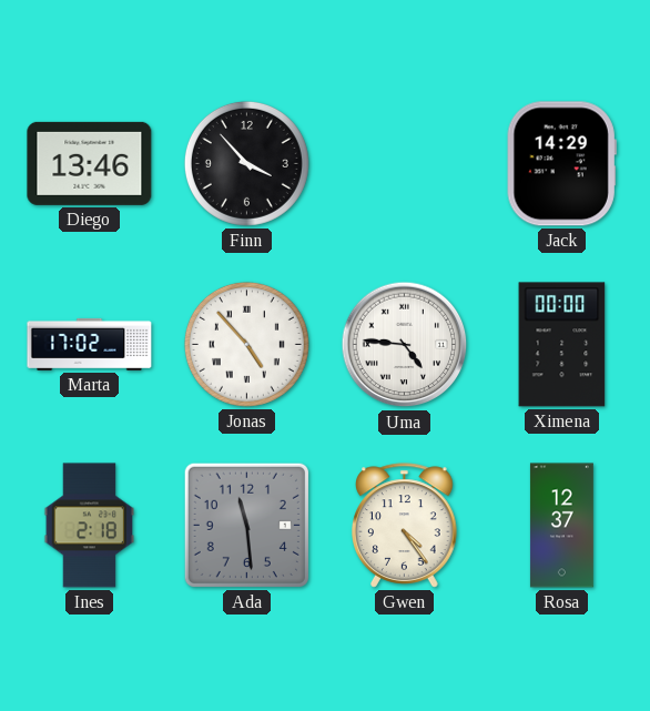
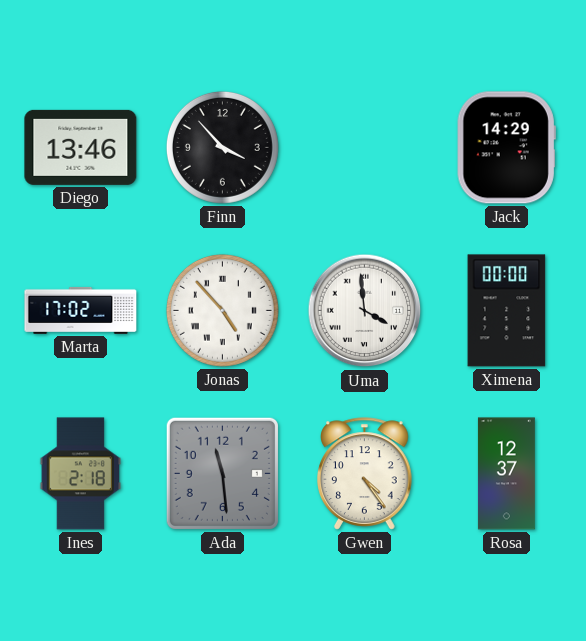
Uma: 4:46 -> 3:59 (365, 311)
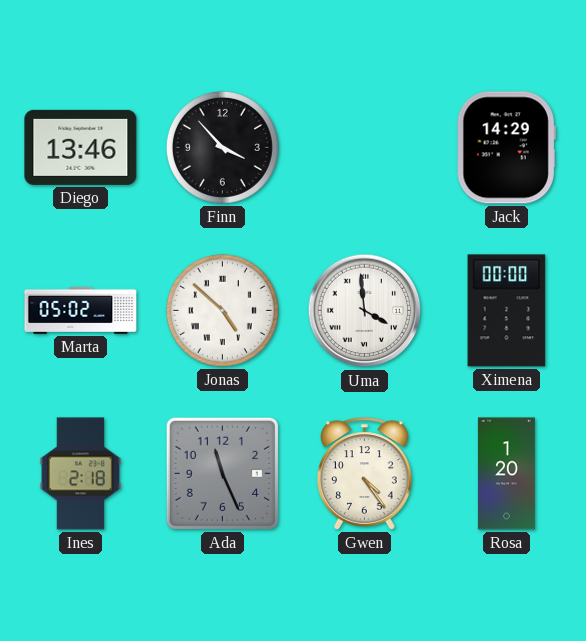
Marta: 17:02 -> 05:02 (81, 310)
Jonas: 4:53 -> 4:52 (222, 310)
Ada: 11:29 -> 11:26 (222, 473)
Rosa: 12:37 -> 1:20 (506, 474)
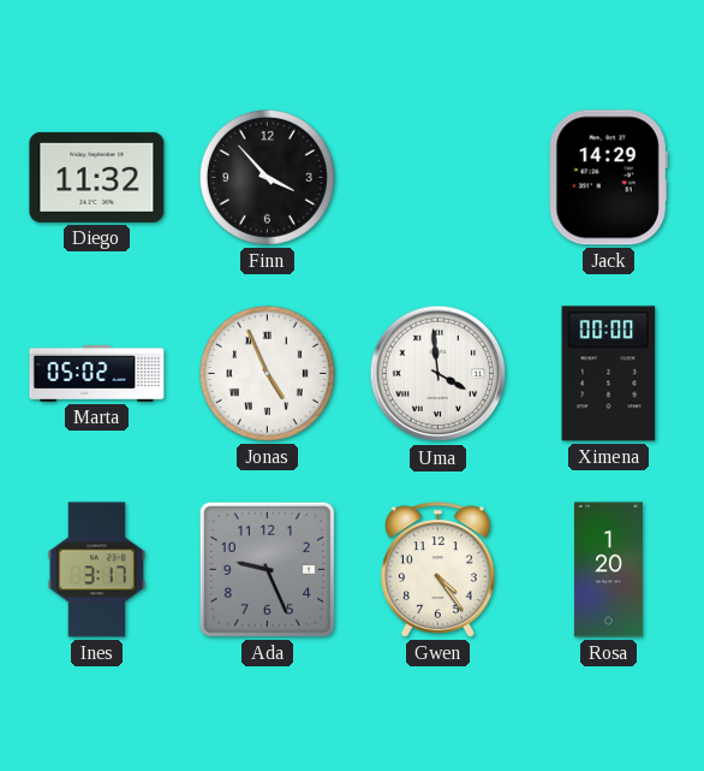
Diego: 13:46 -> 11:32 (97, 177)
Jonas: 4:52 -> 4:56 (267, 373)
Ines: 2:18 -> 3:17 (97, 570)
Ada: 11:26 -> 9:26 (267, 569)
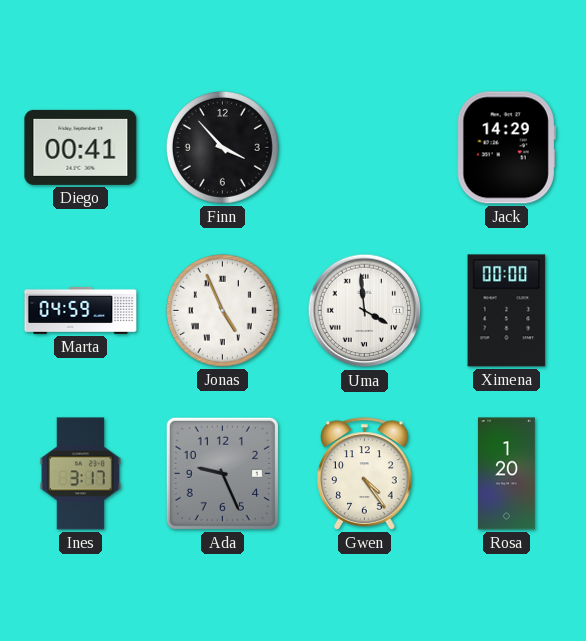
Diego: 11:32 -> 00:41 (81, 147)
Marta: 05:02 -> 04:59 (81, 310)
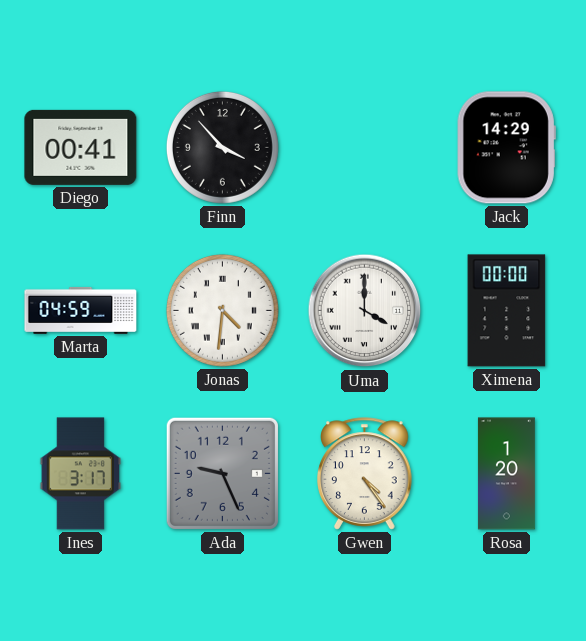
Jonas: 4:56 -> 4:31 (222, 310)
Uma: 3:59 -> 4:00 (365, 311)
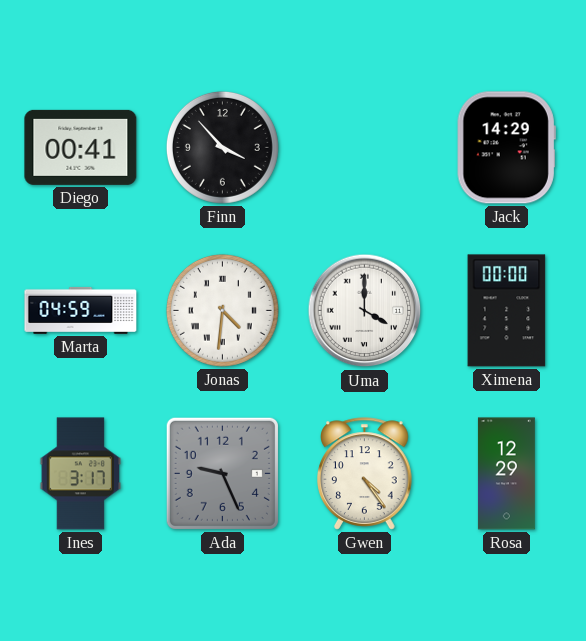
Rosa: 1:20 -> 12:29 (506, 474)
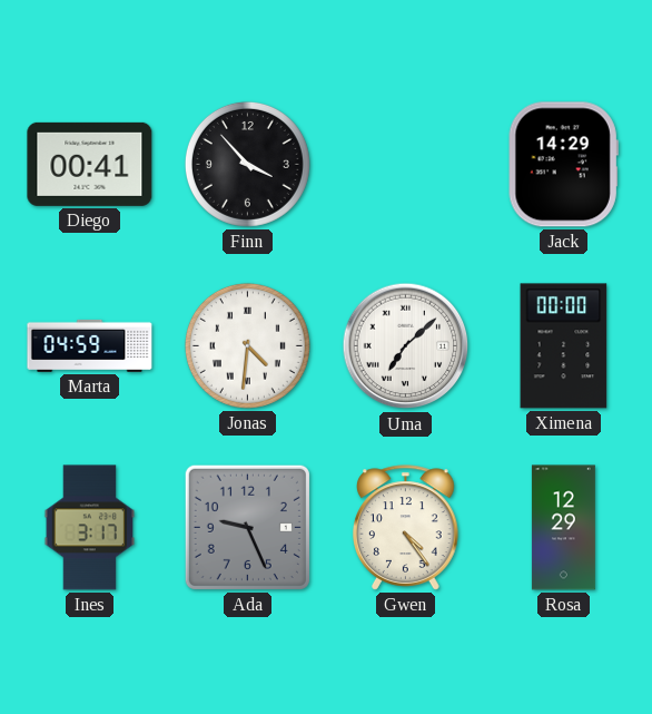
Uma: 4:00 -> 7:08 (406, 346)
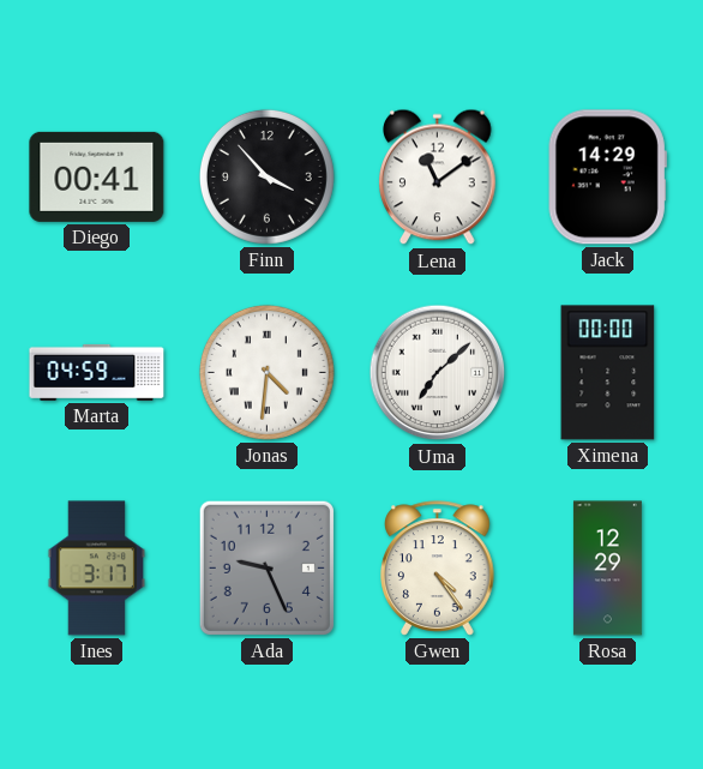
Lena: none -> 11:09 (438, 178)
